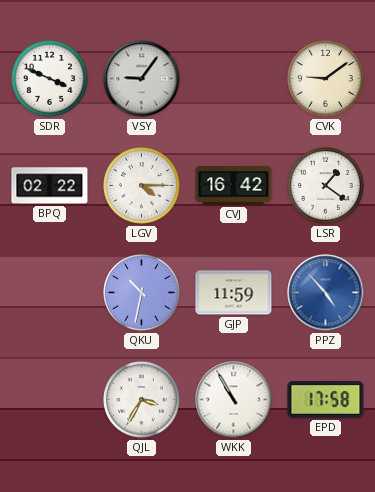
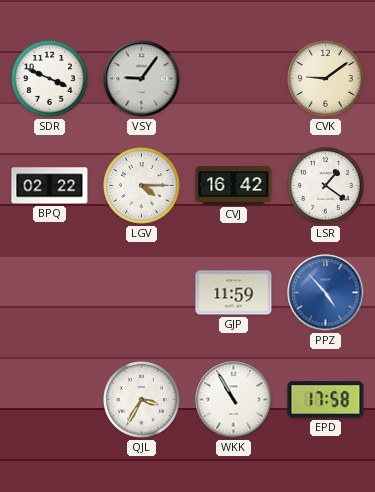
QKU: 10:32 -> none (142, 293)
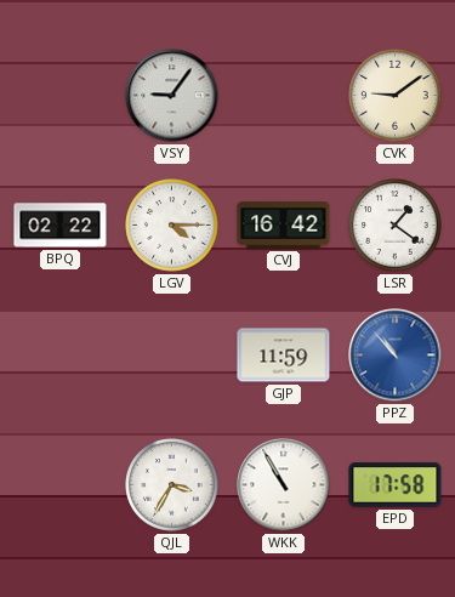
SDR: 3:49 -> none (50, 79)
PPZ: 4:53 -> 10:53 (396, 356)
